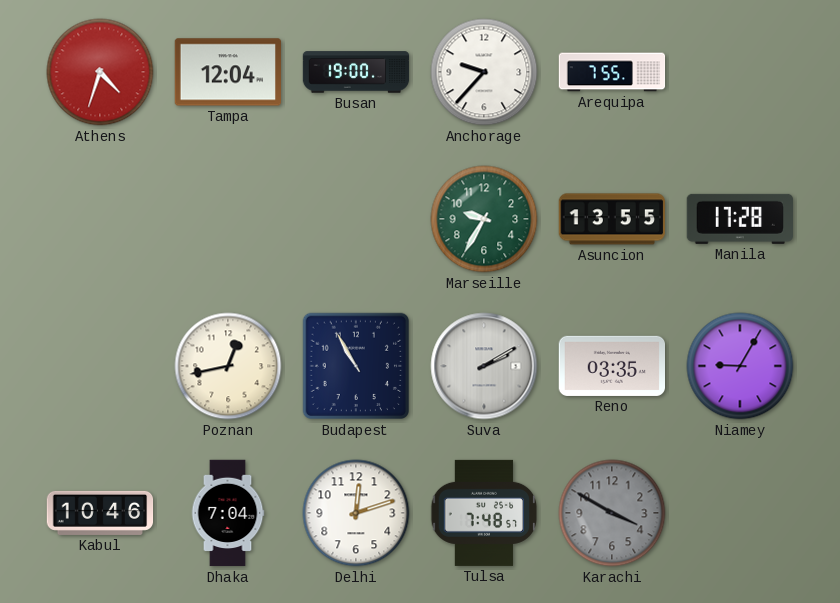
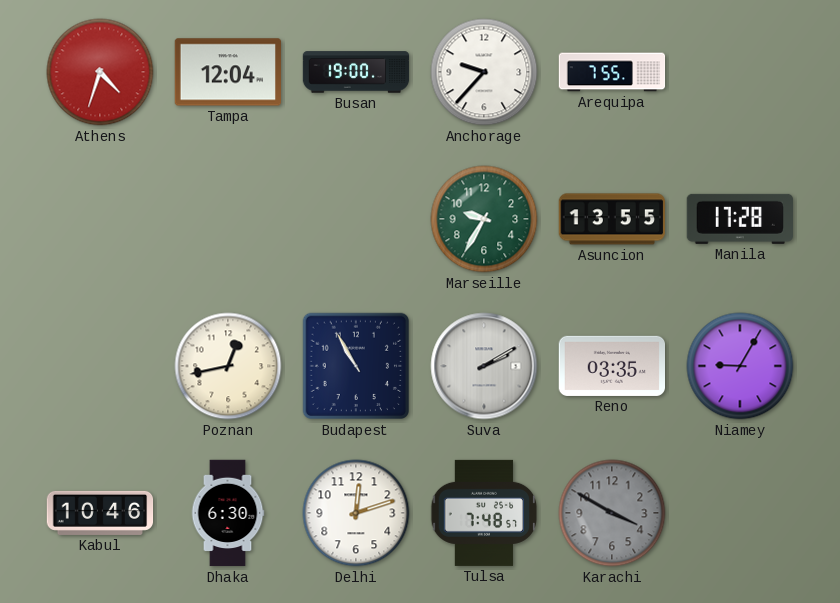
Dhaka: 7:04 -> 6:30 (228, 513)
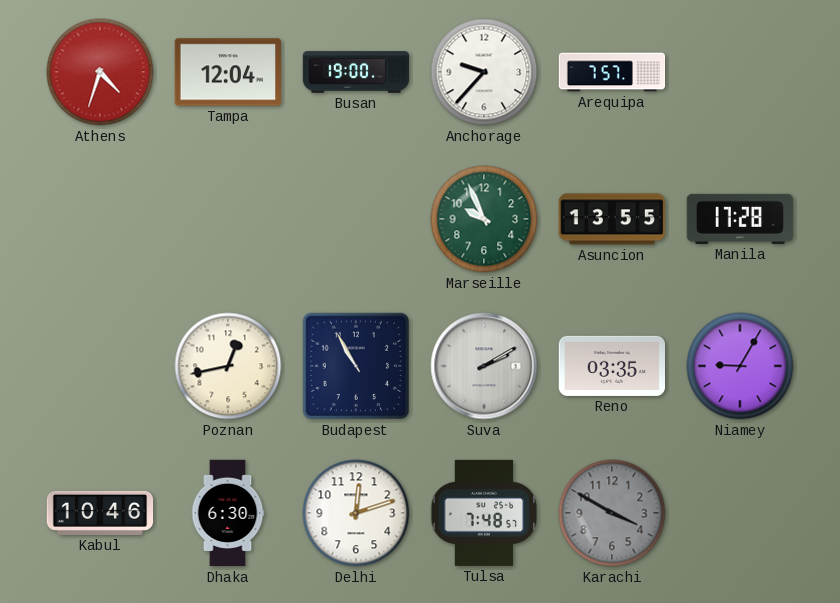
Arequipa: 7:55 -> 7:57 (612, 72)
Marseille: 9:35 -> 9:56 (484, 219)
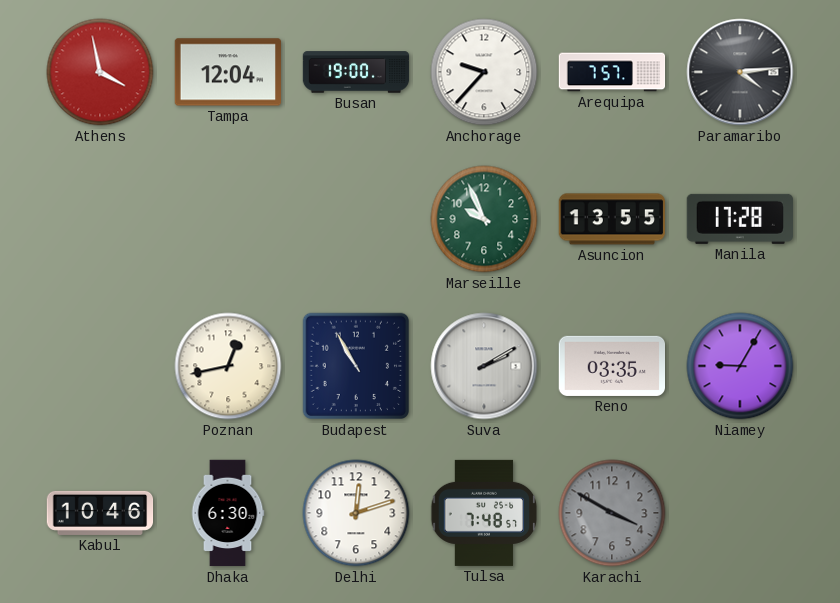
Athens: 4:33 -> 3:58 (100, 72)
Paramaribo: none -> 4:14 (740, 72)
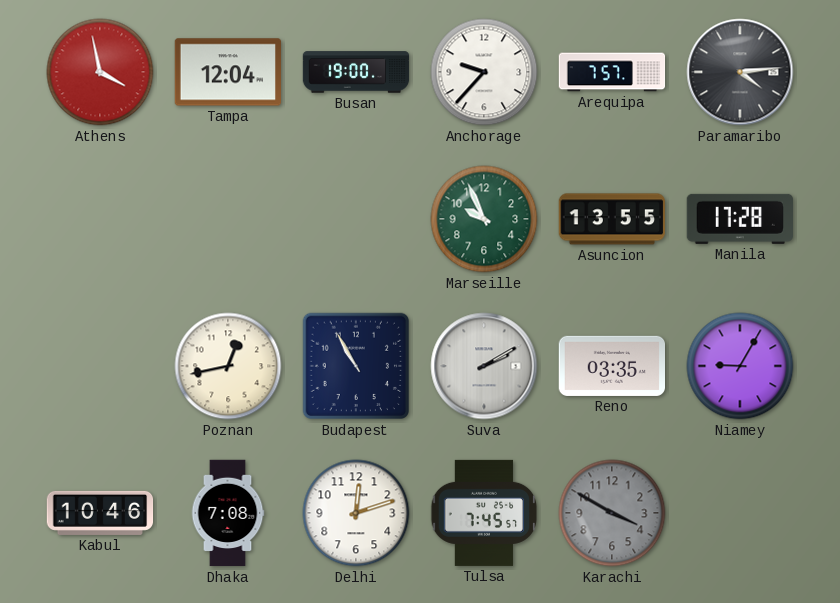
Dhaka: 6:30 -> 7:08 (228, 513)
Tulsa: 7:48 -> 7:45 (484, 513)
